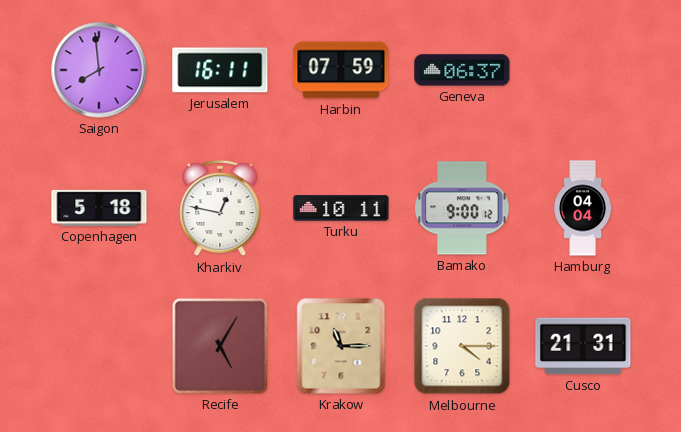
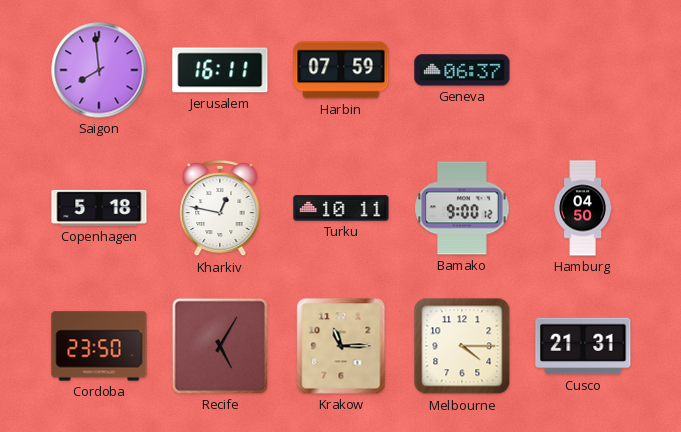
Hamburg: 04:04 -> 04:50 (582, 208)
Cordoba: none -> 23:50 (99, 346)
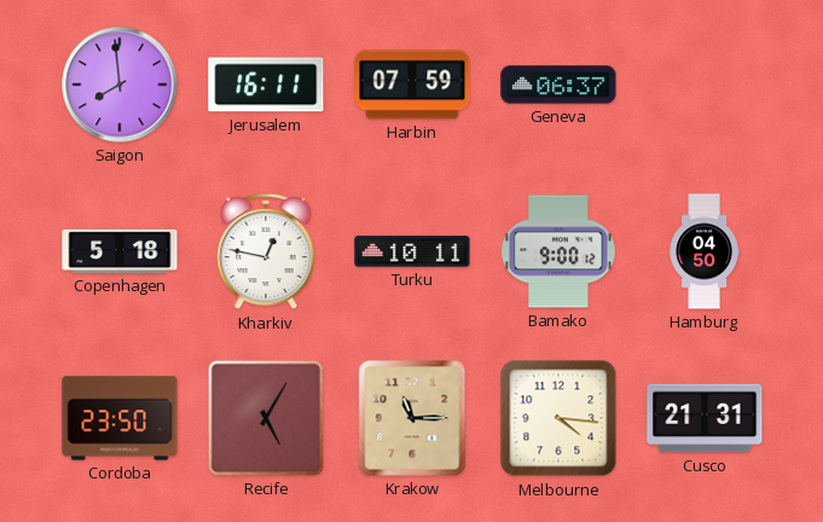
Melbourne: 4:15 -> 4:16 (558, 418)
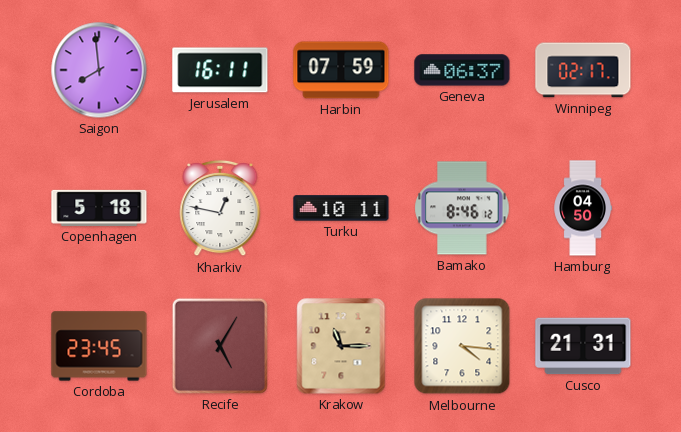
Winnipeg: none -> 02:17 (583, 70)
Bamako: 9:00 -> 8:46 (462, 208)
Cordoba: 23:50 -> 23:45 (99, 346)
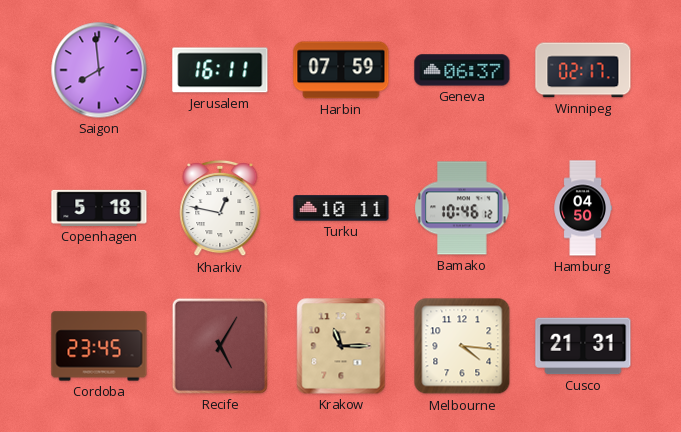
Bamako: 8:46 -> 10:46 (462, 208)
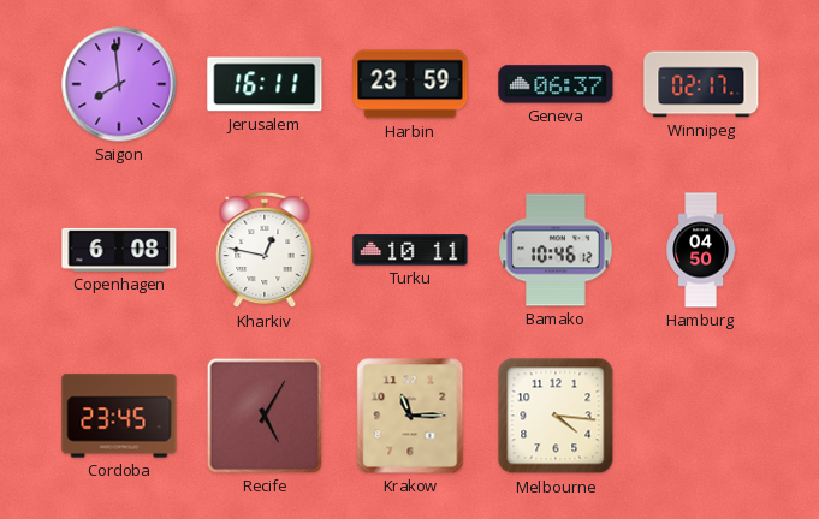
Harbin: 07:59 -> 23:59 (410, 84)
Copenhagen: 5:18 -> 6:08 (119, 250)
Cusco: 21:31 -> none (583, 346)
